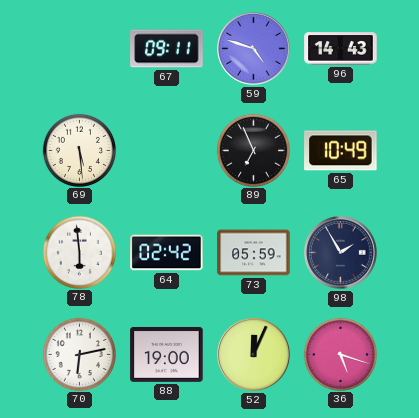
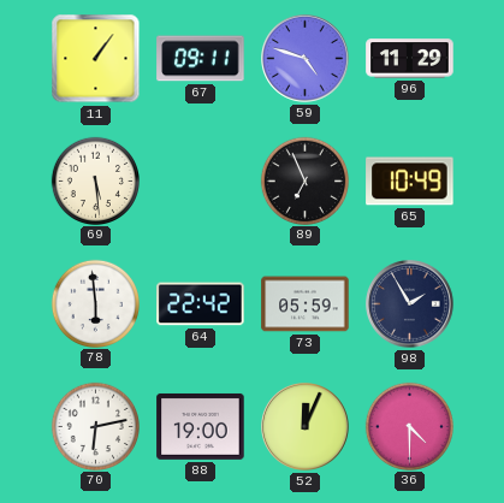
11: none -> 1:06 (96, 59)
96: 14:43 -> 11:29 (410, 59)
64: 02:42 -> 22:42 (201, 304)
36: 5:18 -> 4:30 (409, 426)
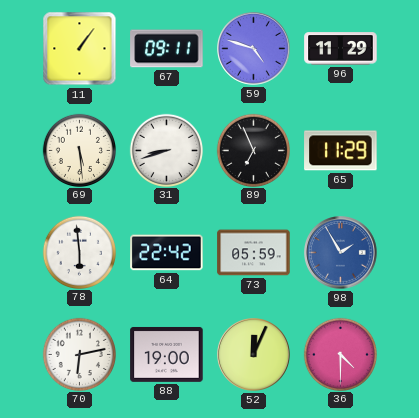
31: none -> 8:42 (166, 150)
65: 10:49 -> 11:29 (341, 151)
98 dial: navy -> blue (341, 253)
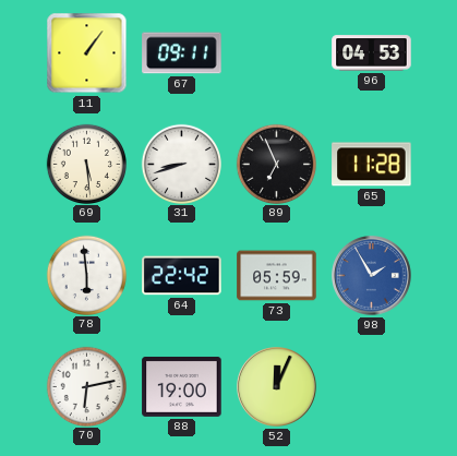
59: 4:48 -> none (254, 49)
96: 11:29 -> 04:53 (372, 53)
65: 11:29 -> 11:28 (372, 165)
36: 4:30 -> none (340, 354)
